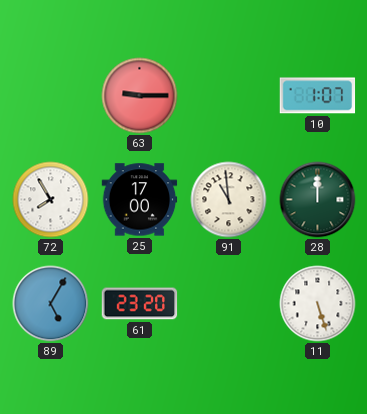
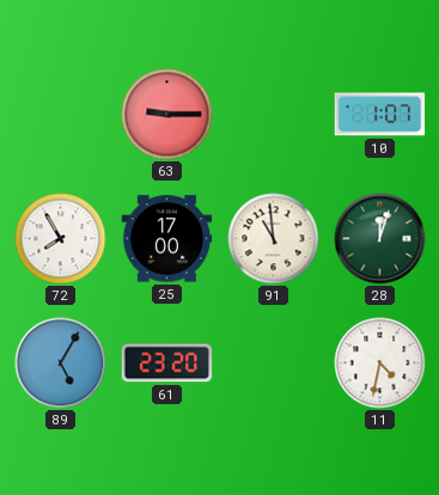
28: 12:00 -> 12:03 (380, 239)
11: 5:27 -> 4:32 (380, 363)
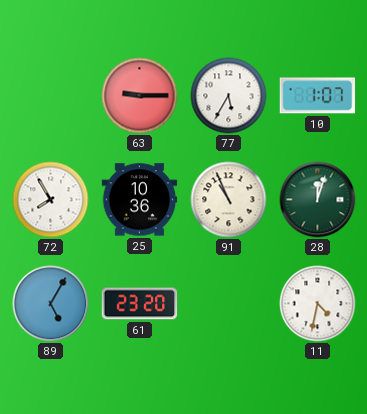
77: none -> 5:35 (229, 96)
25: 17:00 -> 10:36 (140, 200)
91: 10:59 -> 10:56 (229, 200)
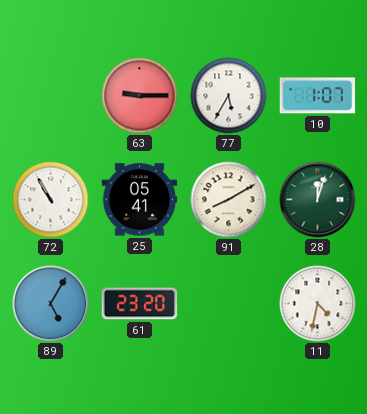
72: 7:55 -> 10:55 (51, 200)
25: 10:36 -> 05:41 (140, 200)
91: 10:56 -> 8:10 (229, 200)
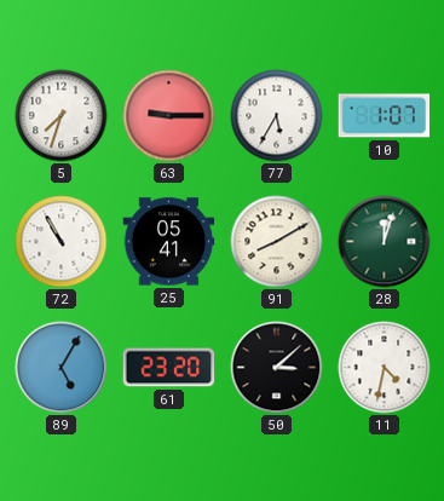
5: none -> 7:33 (62, 116)
50: none -> 3:08 (277, 368)
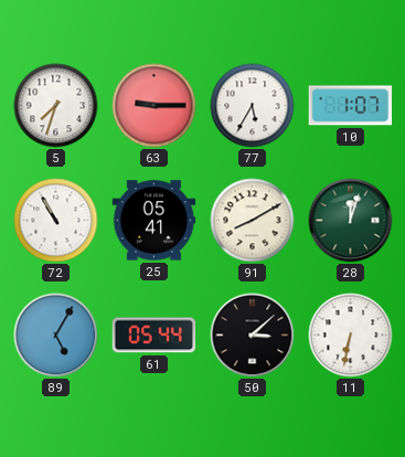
61: 23:20 -> 05:44 (154, 336)
11: 4:32 -> 6:32 (351, 336)
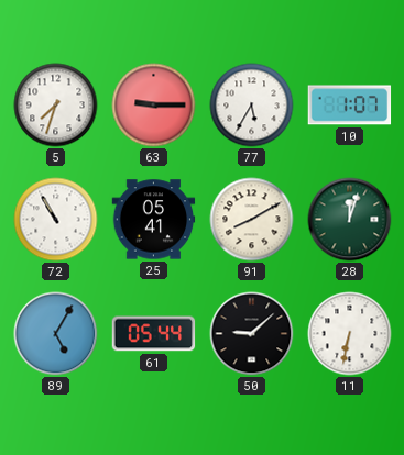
50: 3:08 -> 9:08 (252, 334)
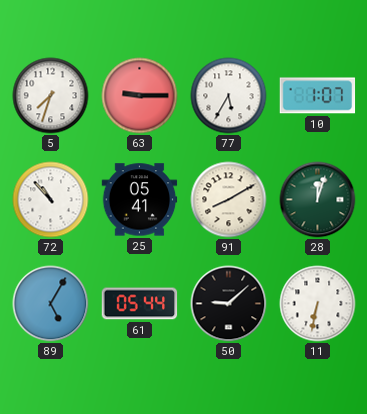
72: 10:55 -> 10:53 (51, 200)
